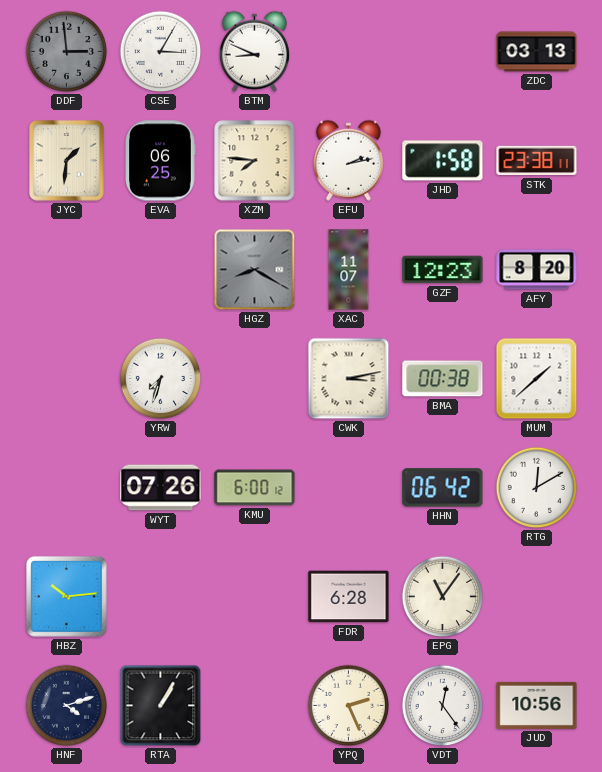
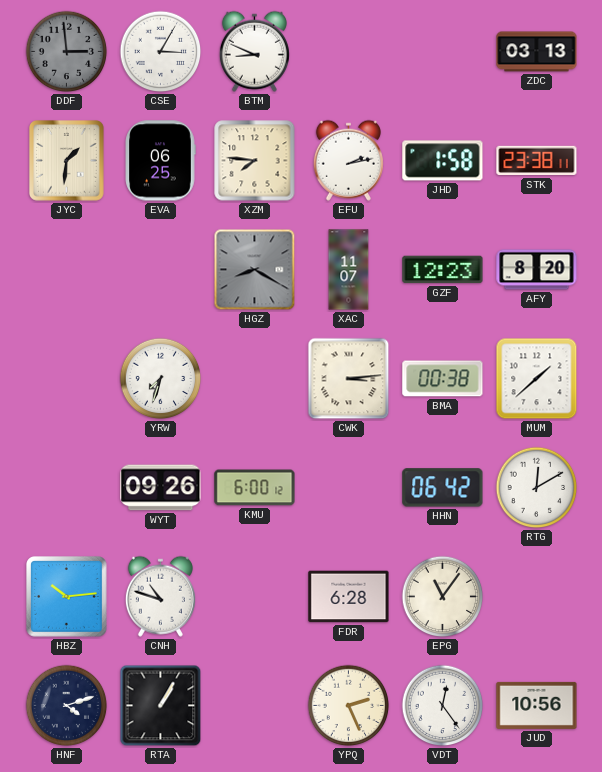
CWK: 3:13 -> 3:14 (349, 379)
WYT: 07:26 -> 09:26 (161, 488)
CNH: none -> 10:48 (160, 596)
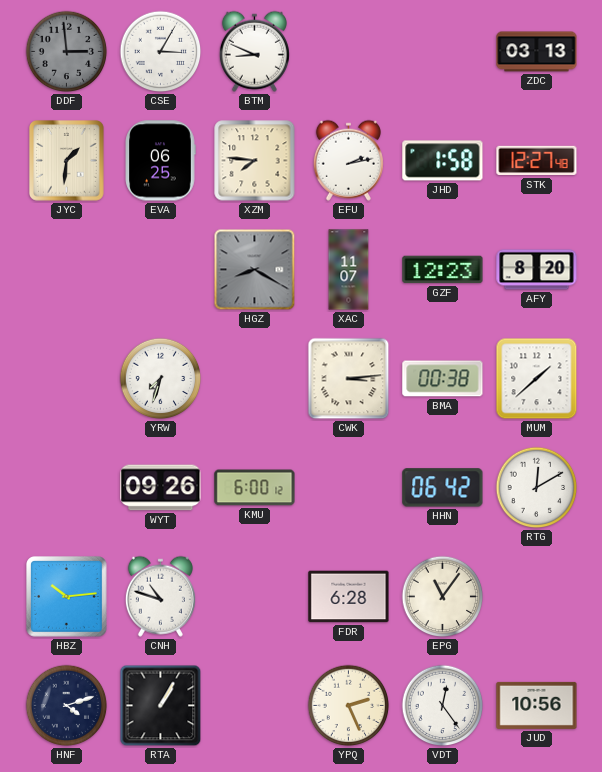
STK: 23:38 -> 12:27 (537, 161)
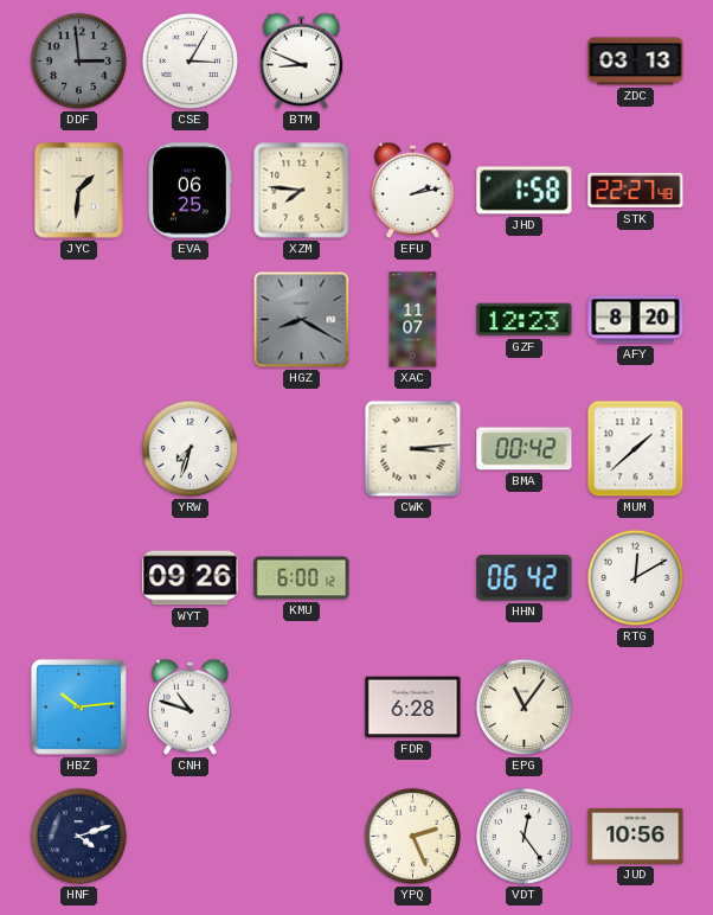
STK: 12:27 -> 22:27 (636, 191)
BMA: 00:38 -> 00:42 (525, 449)
RTA: 1:05 -> none (161, 706)
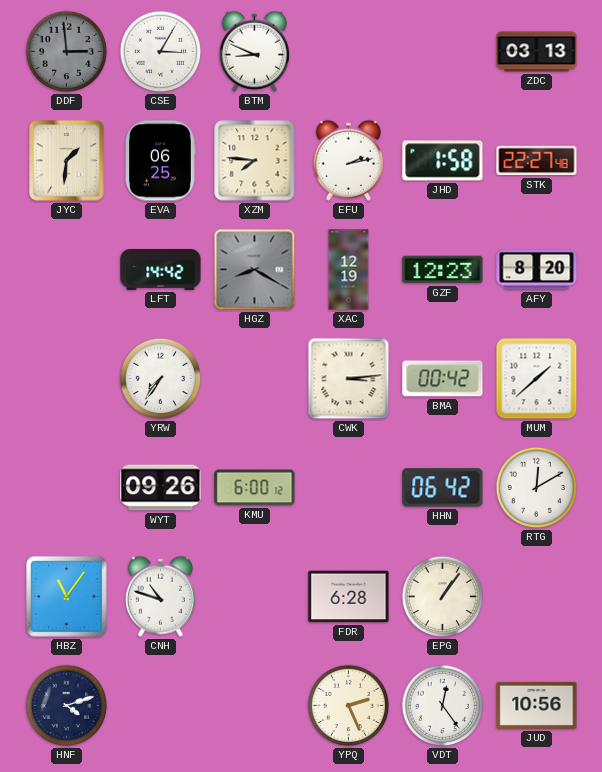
LFT: none -> 14:42 (161, 269)
XAC: 11:07 -> 12:19 (349, 270)
YRW: 7:33 -> 7:36 (161, 379)
HBZ: 10:14 -> 11:06 (67, 597)
EPG: 11:06 -> 1:06 (443, 597)
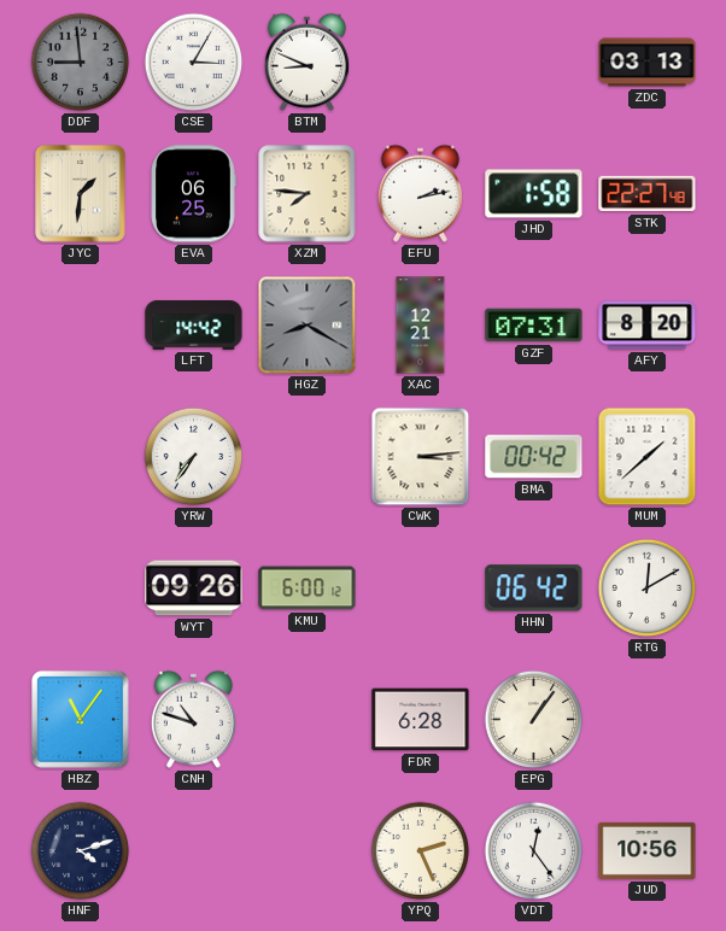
DDF: 2:59 -> 8:59 (81, 63)
XAC: 12:19 -> 12:21 (421, 326)
GZF: 12:23 -> 07:31 (534, 326)
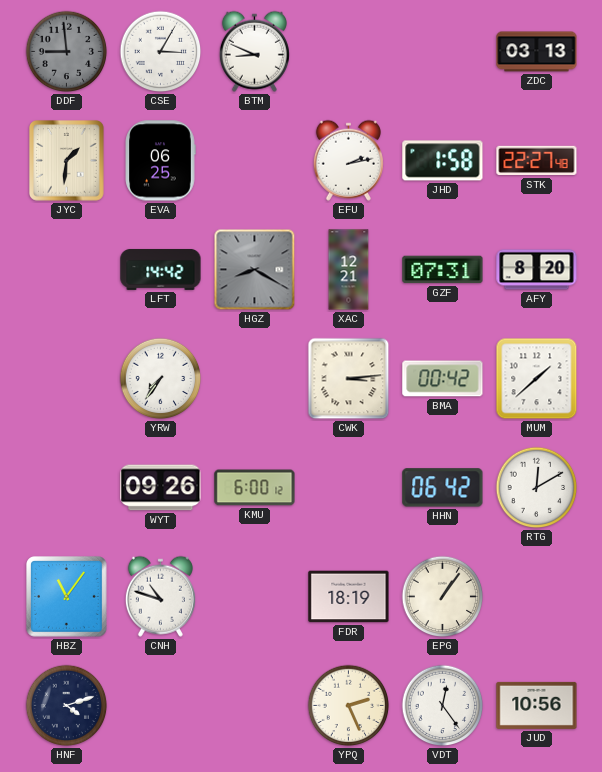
XZM: 7:46 -> none (308, 194)
FDR: 6:28 -> 18:19 (349, 597)
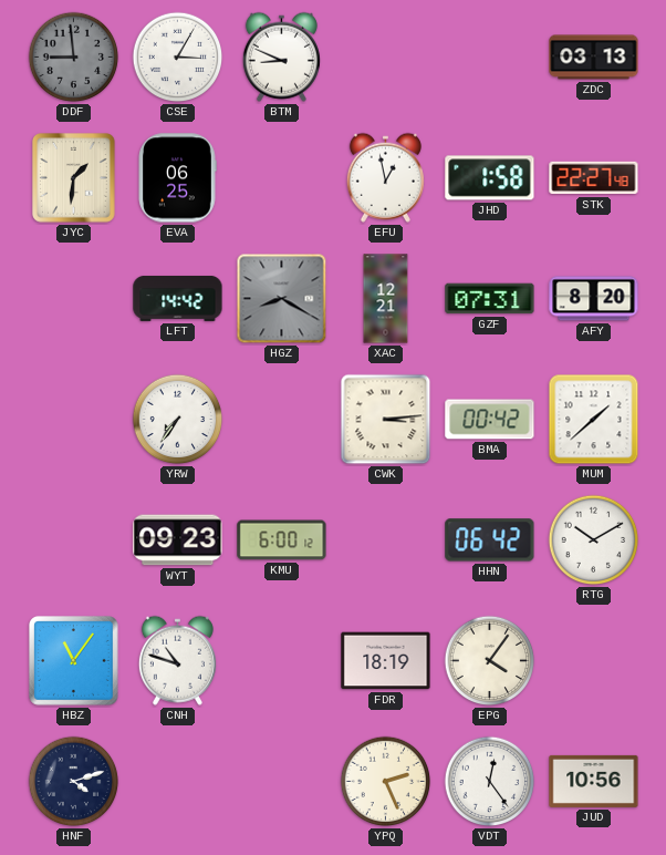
EFU: 2:13 -> 12:58 (385, 177)
WYT: 09:26 -> 09:23 (178, 540)
RTG: 12:10 -> 10:10 (594, 540)
EPG: 1:06 -> 4:06 (490, 661)
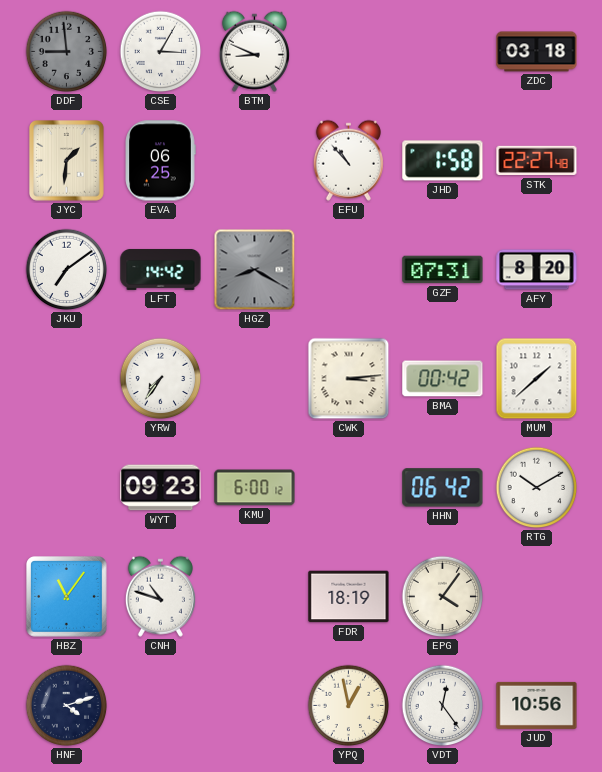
ZDC: 03:13 -> 03:18 (537, 52)
EFU: 12:58 -> 10:53 (348, 160)
JKU: none -> 7:09 (67, 270)
XAC: 12:21 -> none (386, 299)
YPQ: 2:26 -> 12:58 (349, 706)
